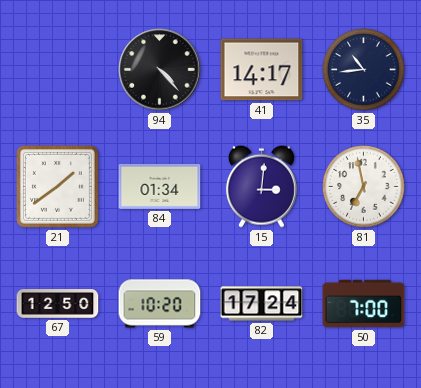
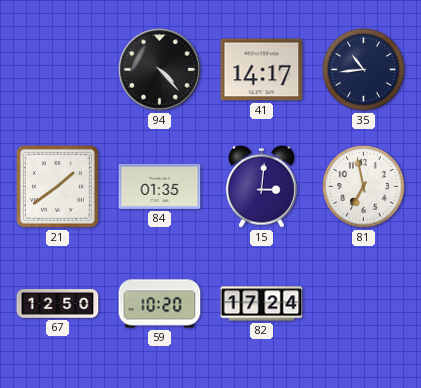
84: 01:34 -> 01:35 (160, 186)
50: 7:00 -> none (364, 304)
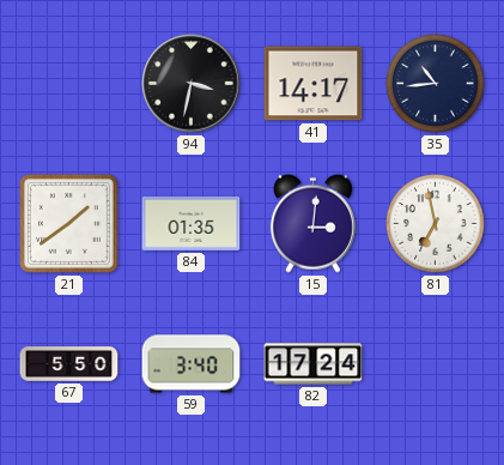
94: 4:23 -> 3:32 (192, 84)
67: 12:50 -> 5:50 (69, 364)
59: 10:20 -> 3:40 (192, 364)
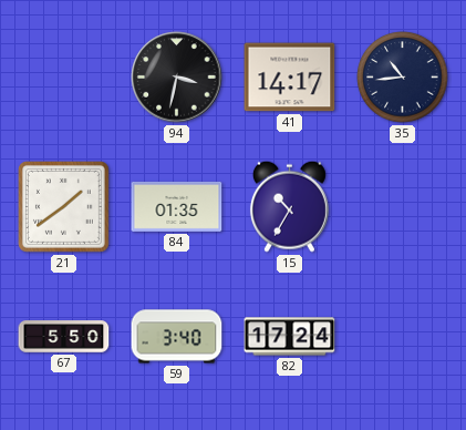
15: 3:01 -> 10:35 (289, 206)
81: 6:58 -> none (436, 224)
